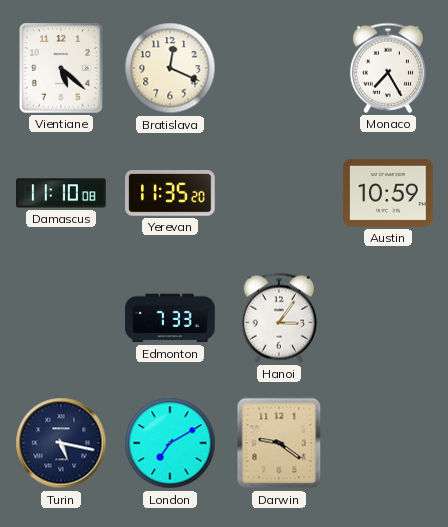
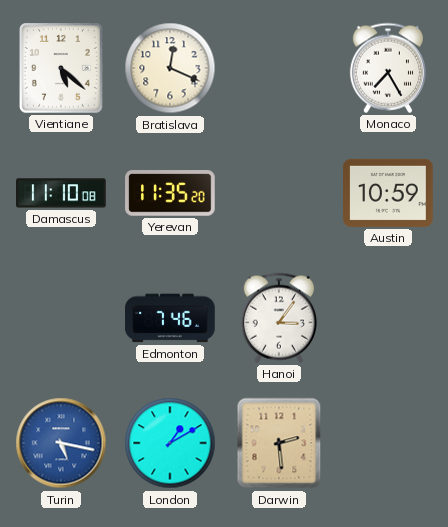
Edmonton: 7:33 -> 7:46 (170, 318)
Turin dial: navy -> blue (61, 443)
London: 7:10 -> 1:10 (170, 443)
Darwin: 9:21 -> 2:29 (279, 443)
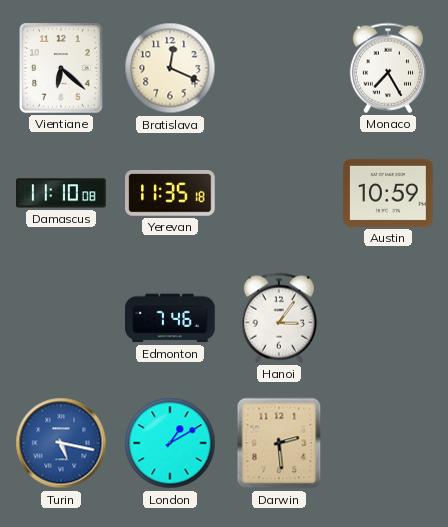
Vientiane: 5:22 -> 6:22 (62, 69)
Yerevan: 11:35:20 -> 11:35:18 (170, 193)
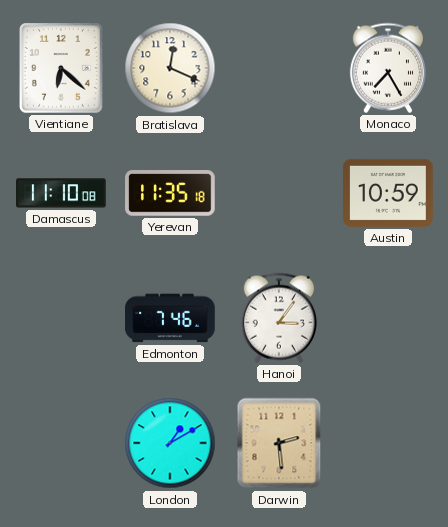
Turin: 5:17 -> none (61, 443)
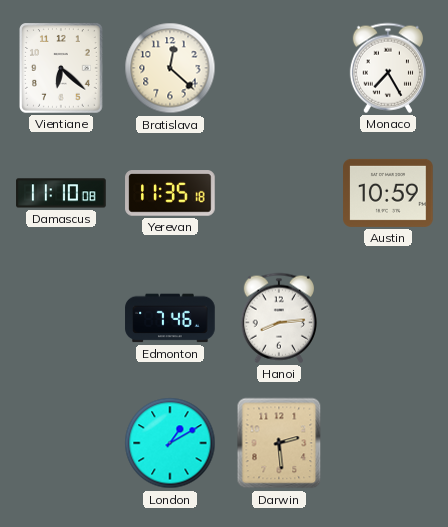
Bratislava: 12:19 -> 12:22 (170, 68)
Hanoi: 3:06 -> 8:14 (279, 318)
